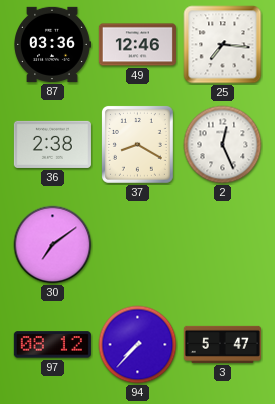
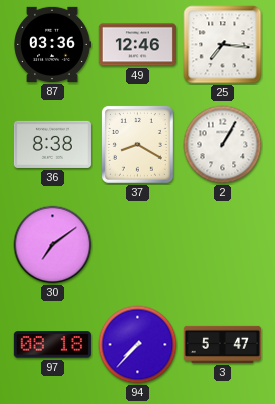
36: 2:38 -> 8:38 (52, 144)
2: 12:26 -> 1:05 (223, 145)
97: 08:12 -> 08:18 (52, 345)
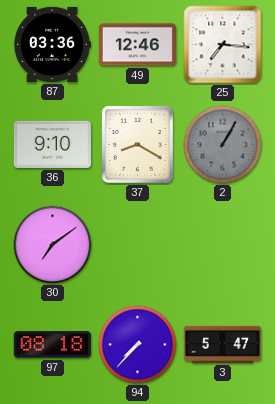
36: 8:38 -> 9:10 (52, 144)
2 dial: white -> grey (223, 145)
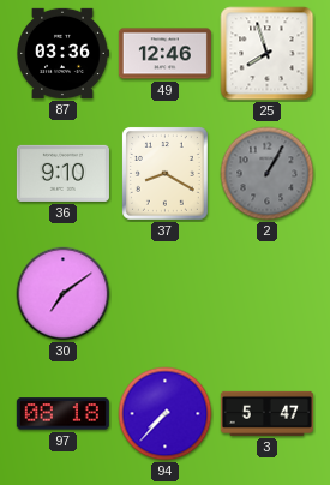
25: 7:16 -> 7:57 (268, 54)
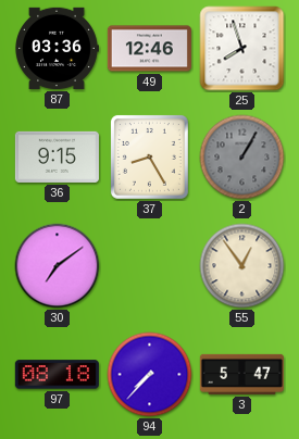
36: 9:10 -> 9:15 (57, 156)
37: 8:20 -> 8:25 (149, 156)
55: none -> 12:54 (242, 266)
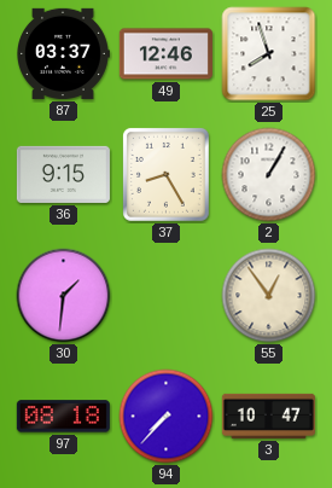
87: 03:36 -> 03:37 (64, 53)
2 dial: grey -> white (269, 175)
30: 7:09 -> 1:31 (64, 296)
3: 5:47 -> 10:47 (268, 416)
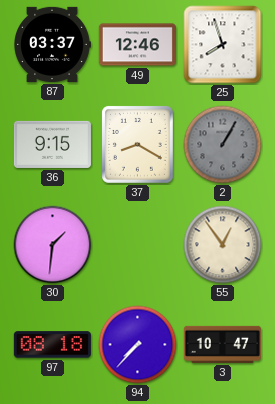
37: 8:25 -> 8:20 (137, 144)
2 dial: white -> grey (223, 145)
